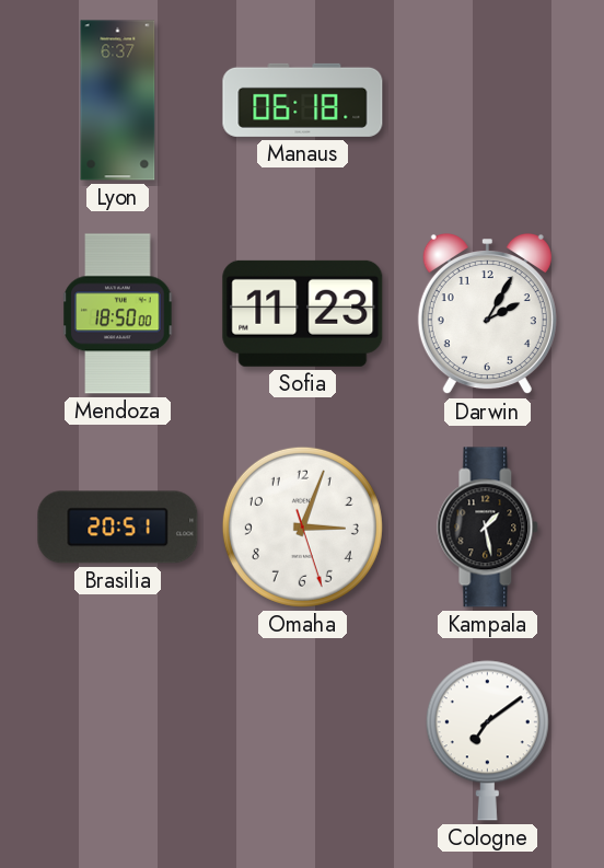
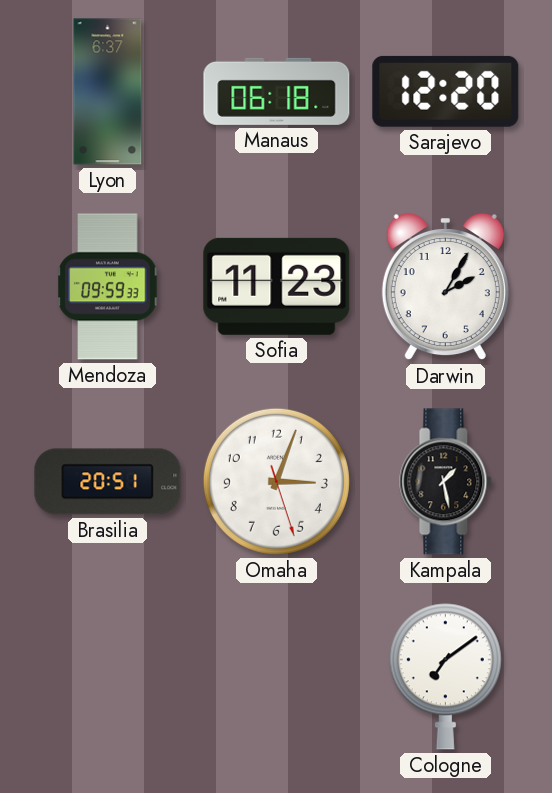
Sarajevo: none -> 12:20 (446, 91)
Mendoza: 18:50 -> 09:59 (108, 287)
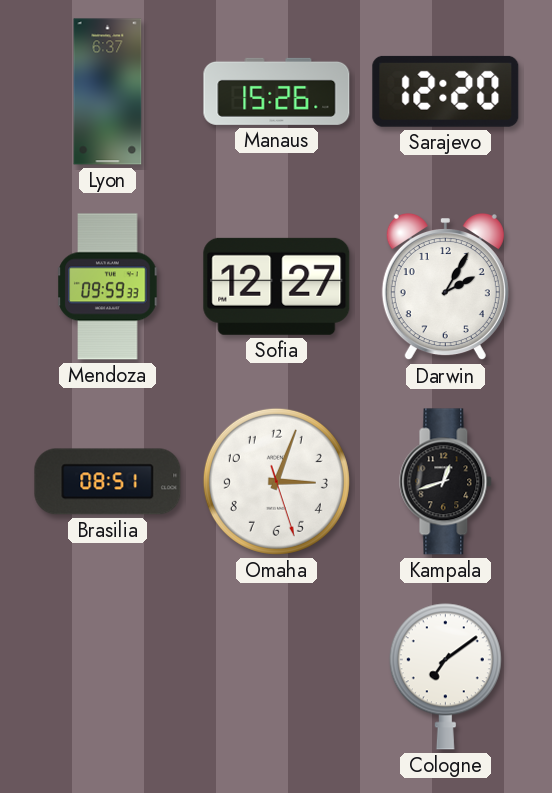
Manaus: 06:18 -> 15:26 (277, 91)
Sofia: 11:23 -> 12:27 (277, 286)
Brasilia: 20:51 -> 08:51 (108, 482)
Kampala: 1:28 -> 12:42 (446, 482)
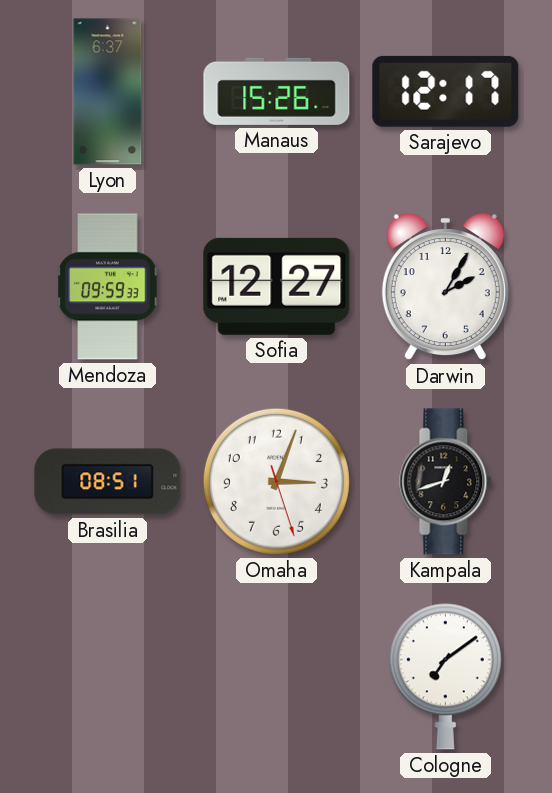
Sarajevo: 12:20 -> 12:17 (446, 91)
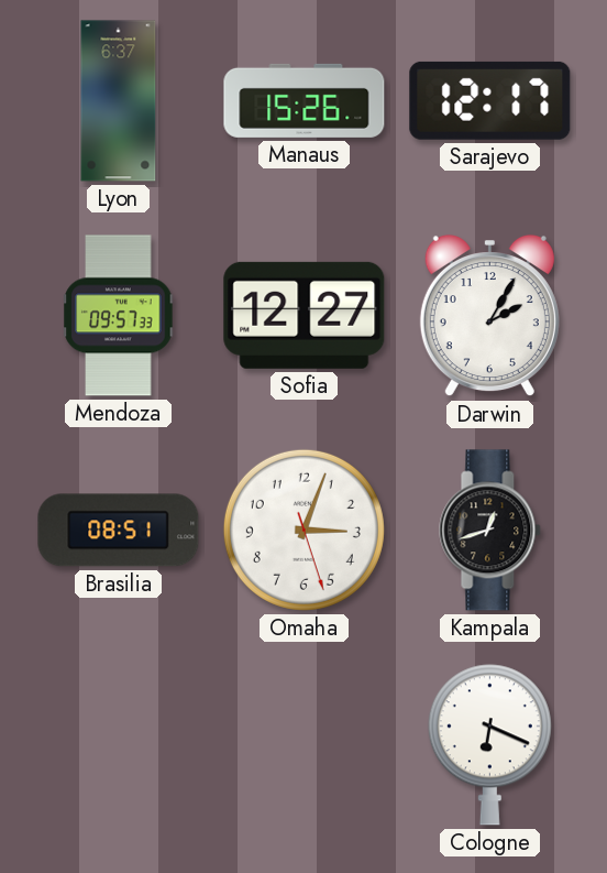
Mendoza: 09:59 -> 09:57 (119, 316)
Cologne: 7:09 -> 6:19 (489, 745)
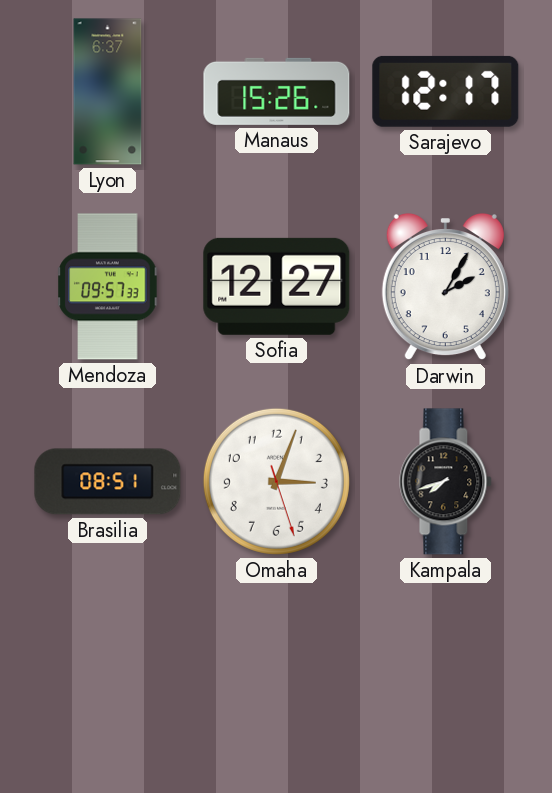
Kampala: 12:42 -> 7:42 (446, 482)
Cologne: 6:19 -> none (489, 745)
